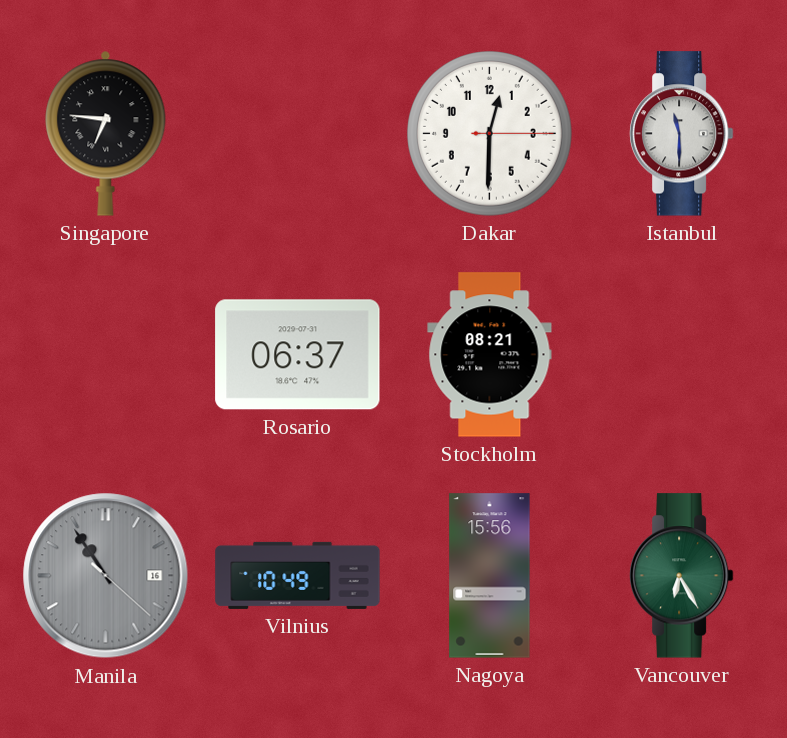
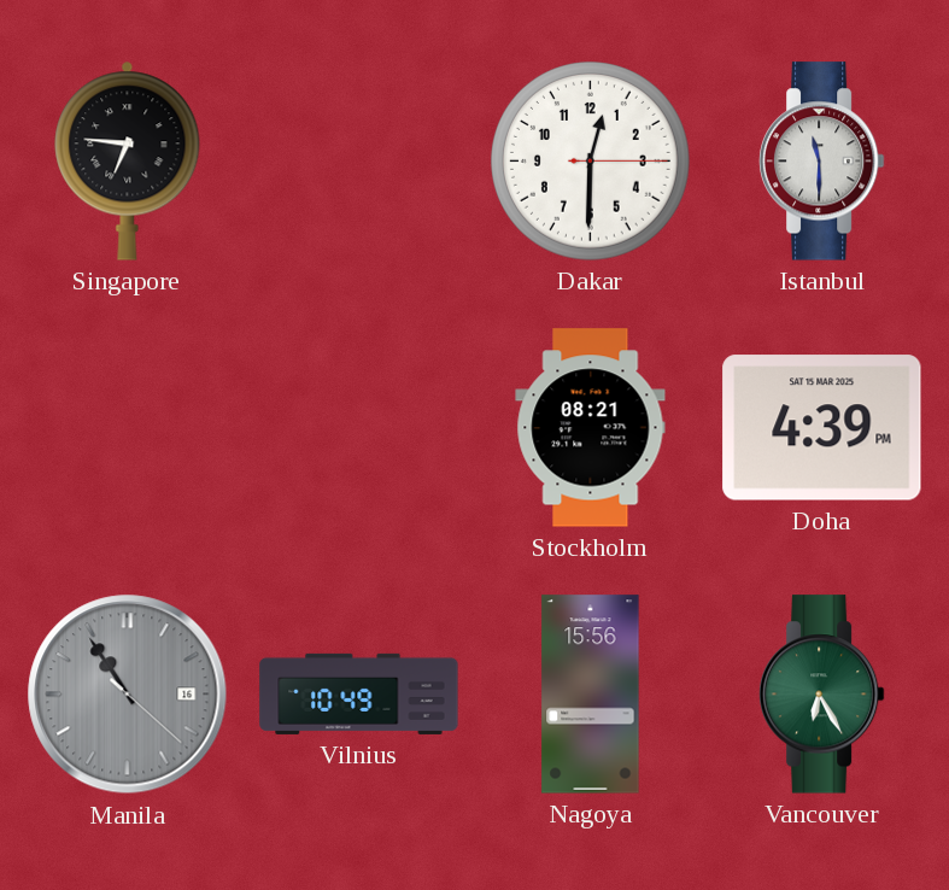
Rosario: 06:37 -> none (298, 355)
Doha: none -> 4:39 (822, 428)
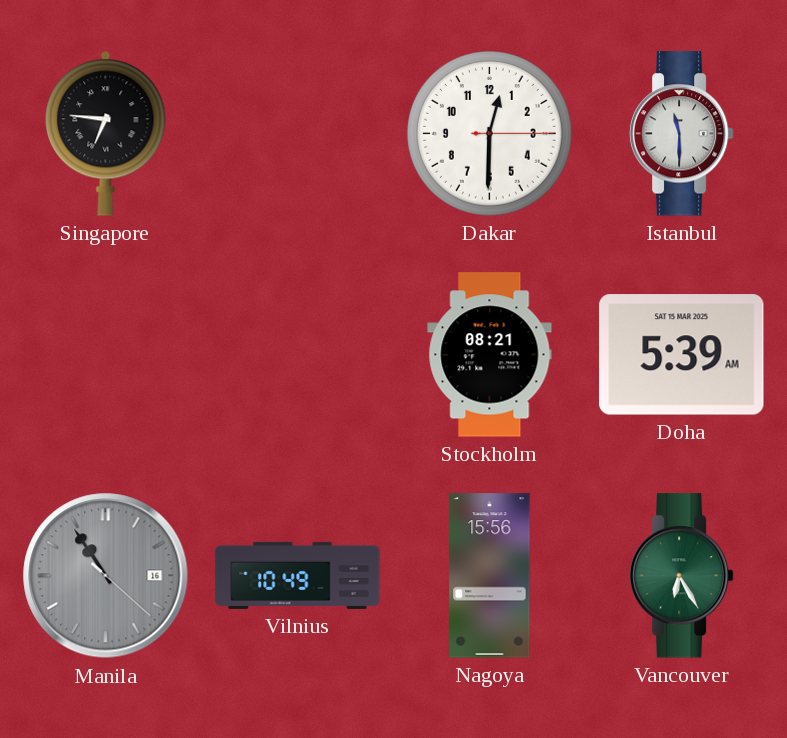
Doha: 4:39 -> 5:39 (682, 355)
